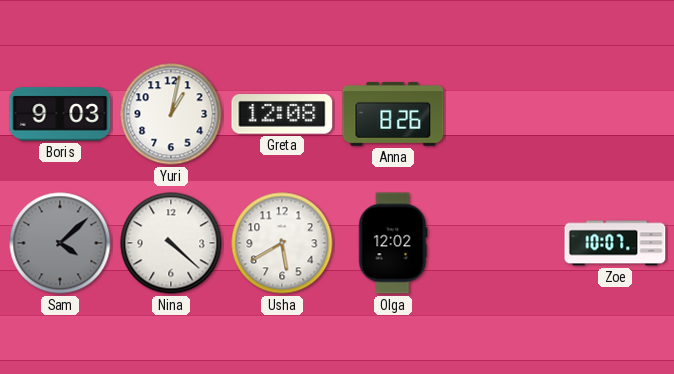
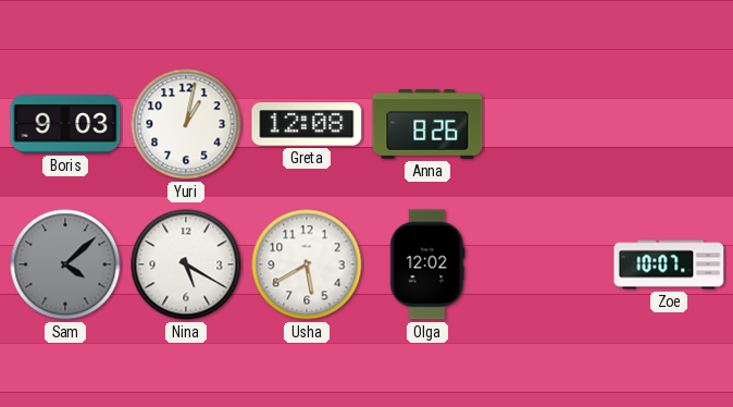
Nina: 4:22 -> 5:20 (186, 264)
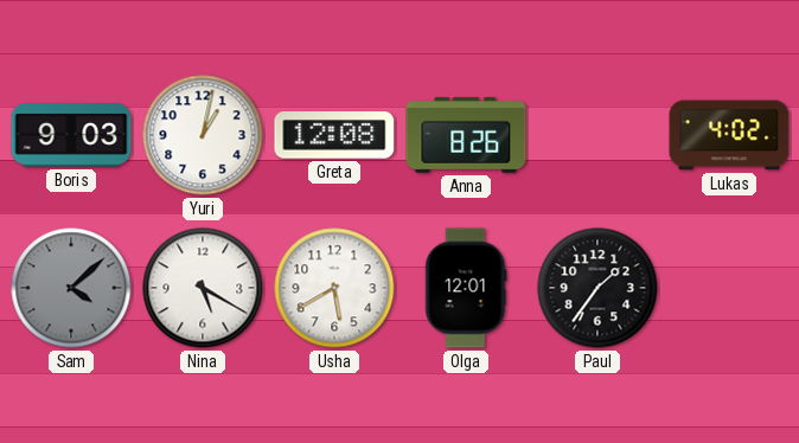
Lukas: none -> 4:02 (729, 135)
Olga: 12:02 -> 12:01 (466, 288)
Paul: none -> 1:36 (597, 288)
Zoe: 10:07 -> none (669, 264)
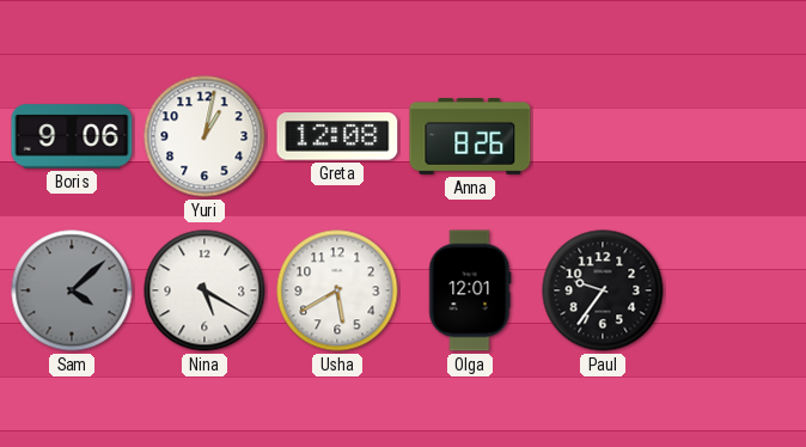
Boris: 9:03 -> 9:06 (72, 136)
Lukas: 4:02 -> none (729, 135)
Paul: 1:36 -> 9:36 (603, 290)
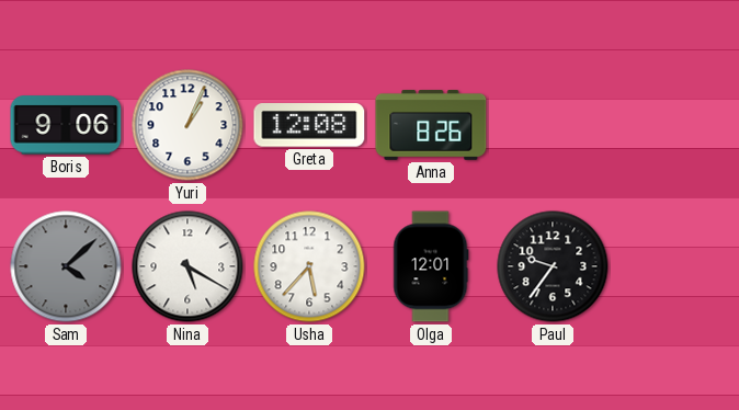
Yuri: 1:02 -> 1:04 (187, 125)
Usha: 5:40 -> 5:37 (309, 266)
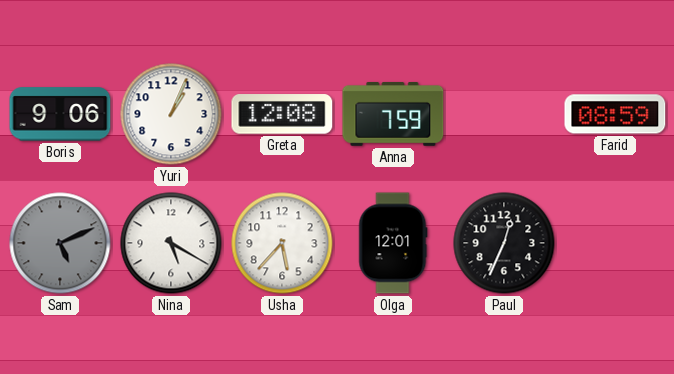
Anna: 8:26 -> 7:59 (393, 114)
Farid: none -> 08:59 (615, 114)
Sam: 4:08 -> 5:11 (60, 243)
Paul: 9:36 -> 12:34 (504, 243)
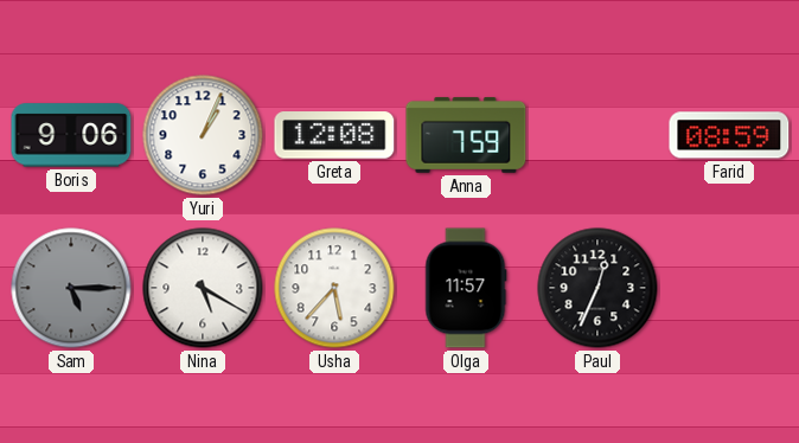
Sam: 5:11 -> 5:15 (71, 288)
Olga: 12:01 -> 11:57 (466, 288)
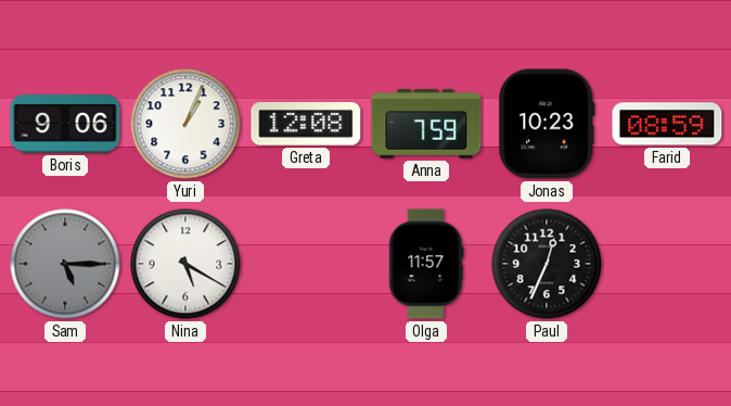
Jonas: none -> 10:23 (547, 124)
Usha: 5:37 -> none (334, 288)
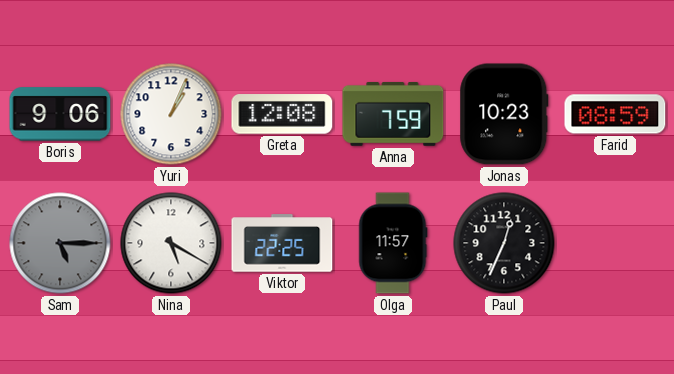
Viktor: none -> 22:25 (282, 243)
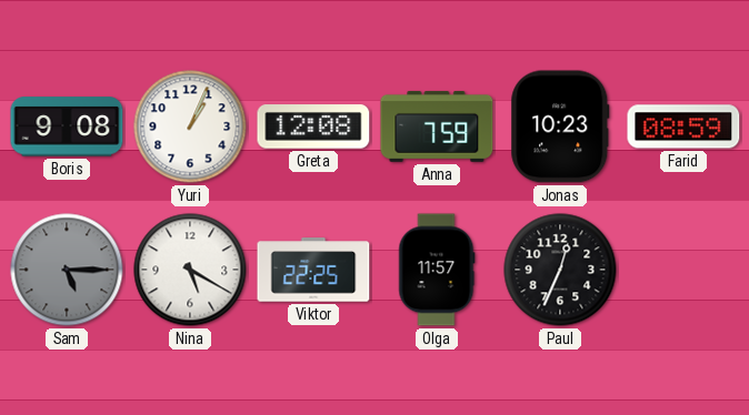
Boris: 9:06 -> 9:08 (67, 126)
